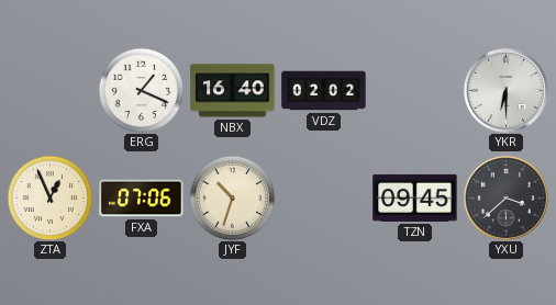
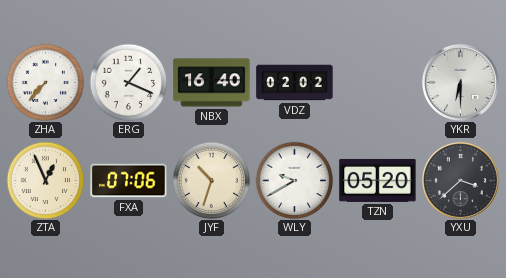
ZHA: none -> 7:37 (45, 82)
WLY: none -> 9:40 (294, 180)
TZN: 09:45 -> 05:20 (378, 180)
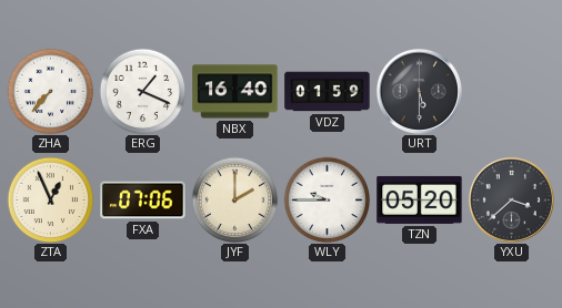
VDZ: 02:02 -> 01:59 (328, 92)
URT: none -> 5:30 (419, 91)
YKR: 6:30 -> none (460, 82)
JYF: 10:33 -> 2:00 (234, 199)
WLY: 9:40 -> 9:45 (327, 199)
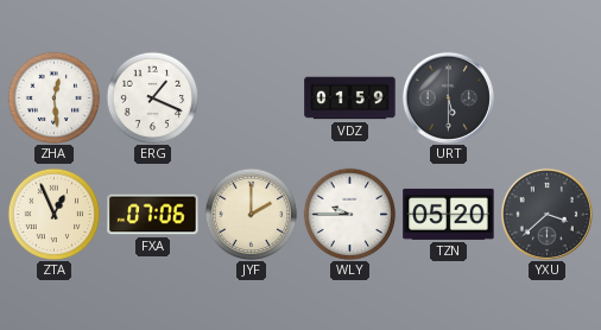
ZHA: 7:37 -> 12:29 (53, 97)
NBX: 16:40 -> none (235, 92)
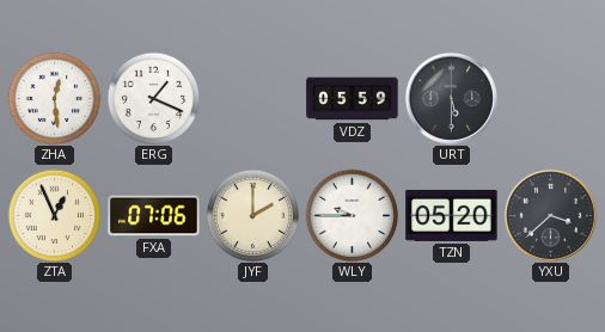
VDZ: 01:59 -> 05:59 (353, 99)
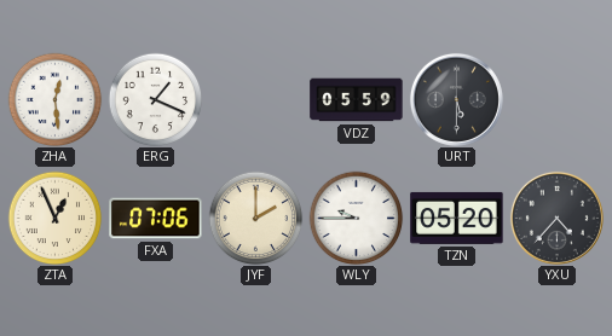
YXU: 3:38 -> 4:37 (556, 218)
